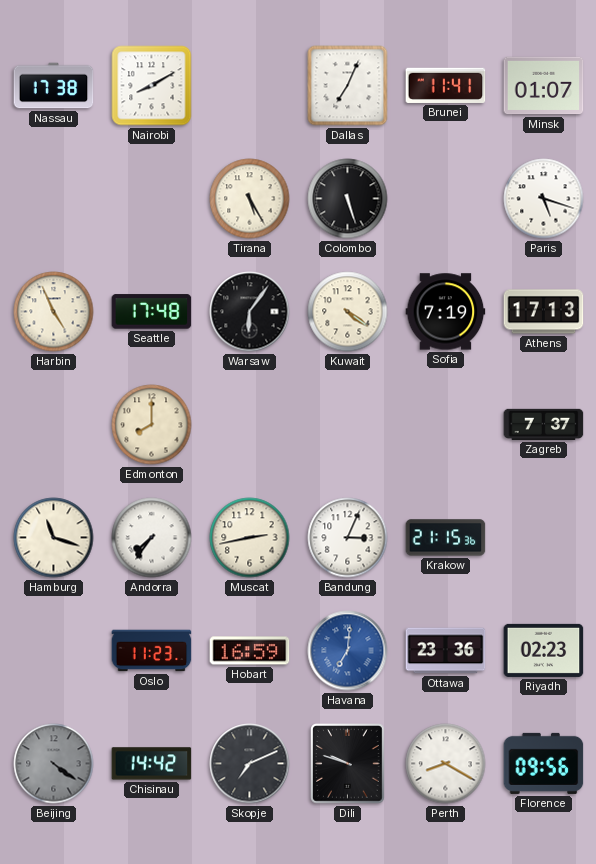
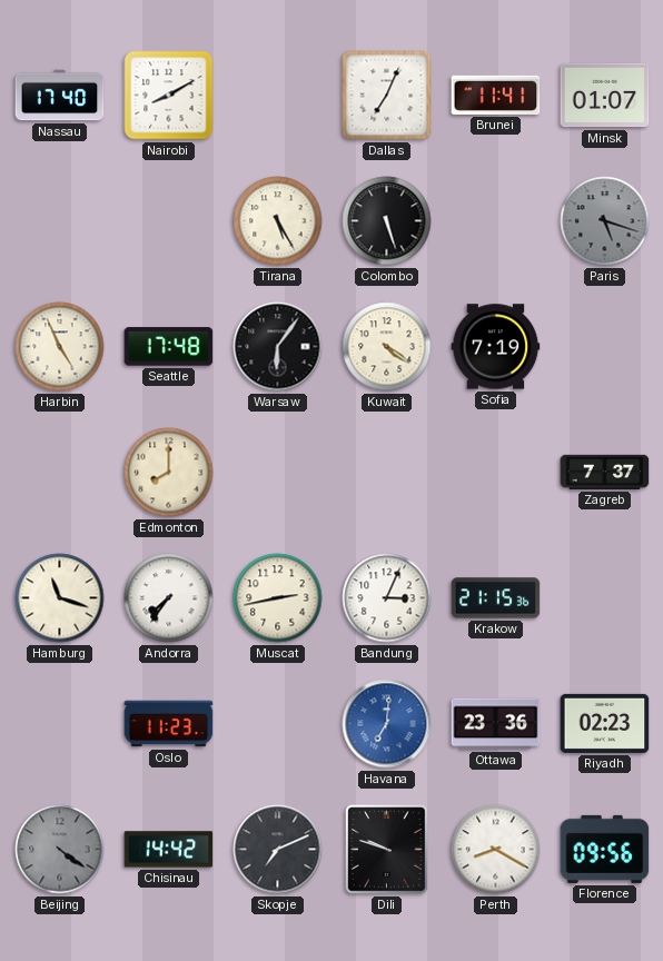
Nassau: 17:38 -> 17:40 (60, 96)
Paris dial: white -> grey (605, 221)
Athens: 17:13 -> none (544, 312)
Hobart: 16:59 -> none (250, 651)
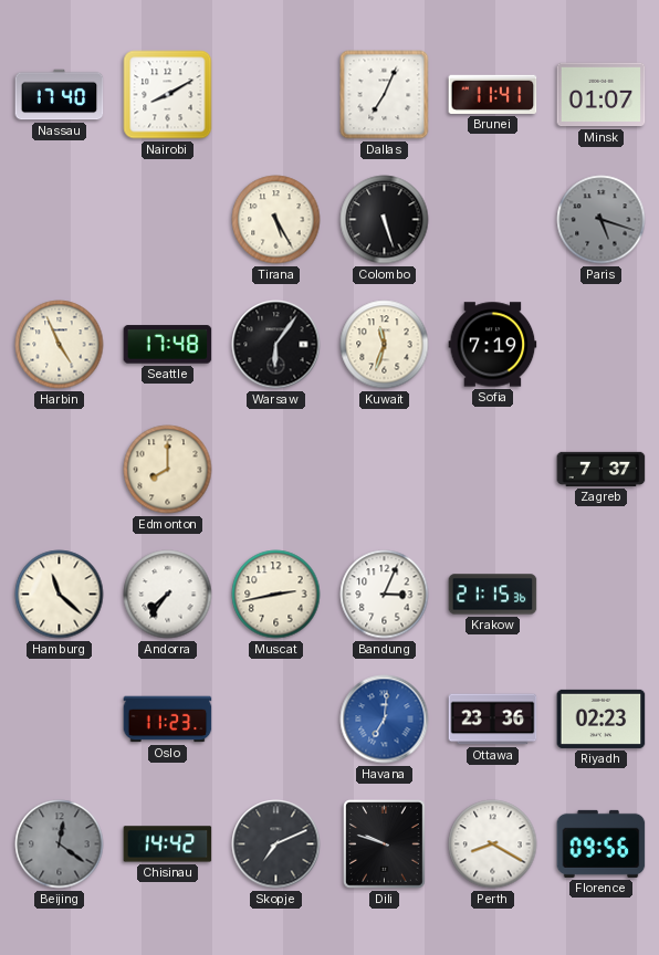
Kuwait: 4:21 -> 11:33 (385, 345)
Hamburg: 11:18 -> 11:22 (60, 595)
Beijing: 4:21 -> 12:21 (60, 844)
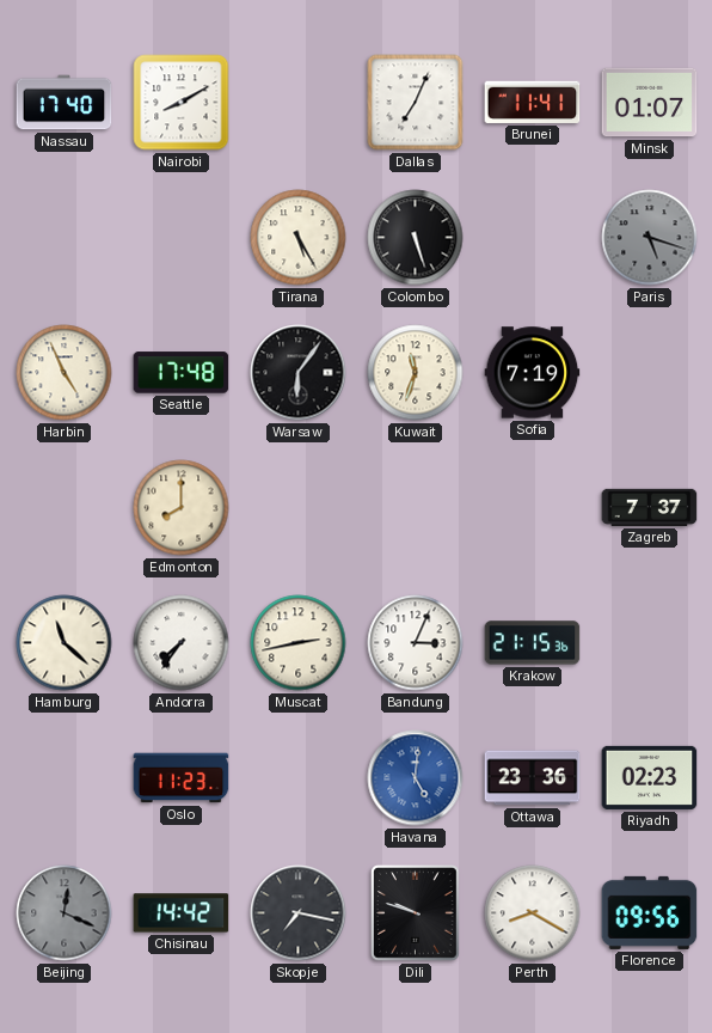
Havana: 7:01 -> 5:01 (416, 778)
Beijing: 12:21 -> 12:19 (65, 913)
Skopje: 7:11 -> 7:17 (299, 913)
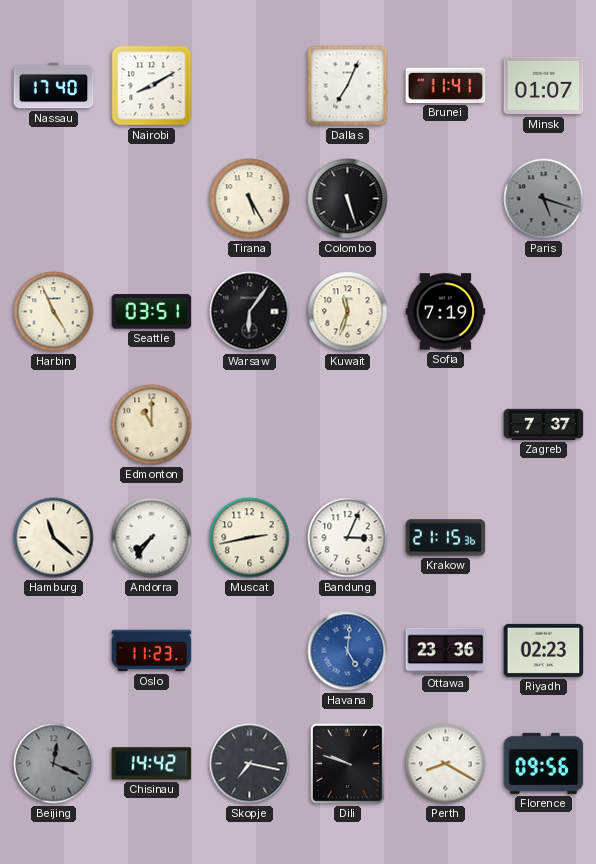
Seattle: 17:48 -> 03:51 (152, 312)
Edmonton: 8:00 -> 11:00 (152, 425)
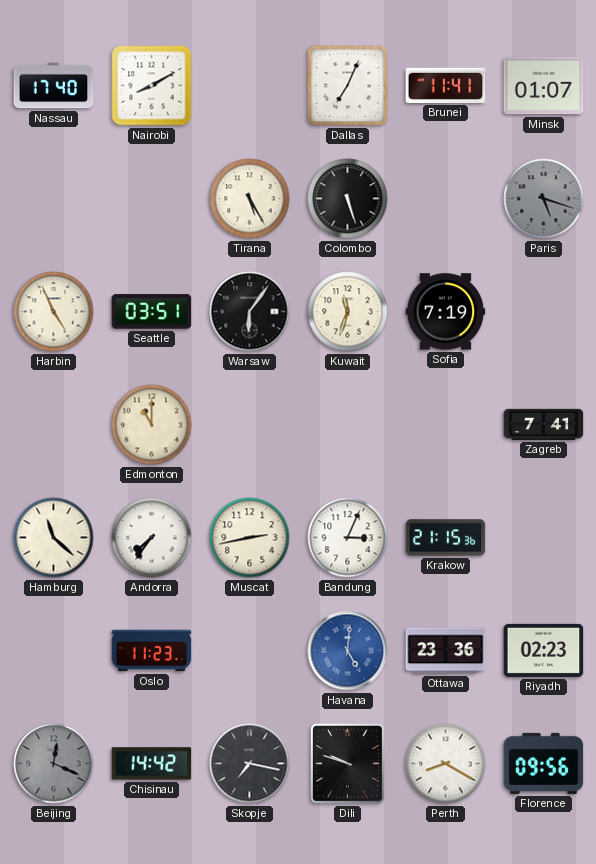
Zagreb: 7:37 -> 7:41 (544, 424)
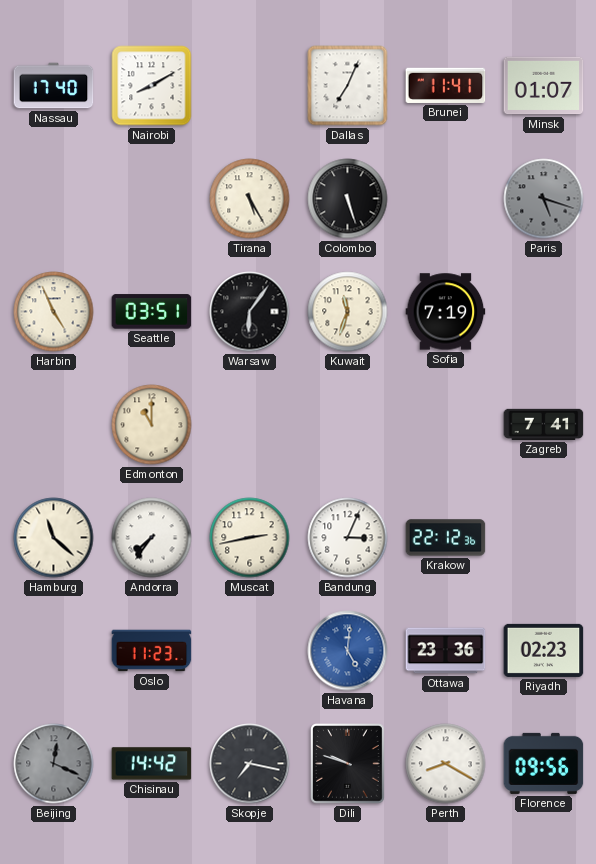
Krakow: 21:15 -> 22:12 (446, 538)
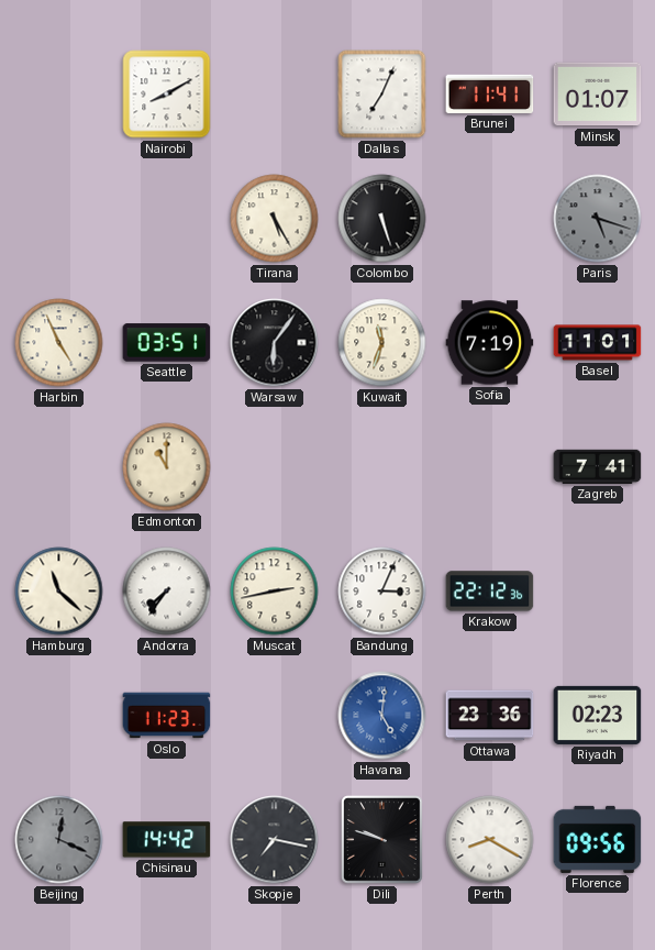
Nassau: 17:40 -> none (54, 86)
Basel: none -> 11:01 (598, 343)
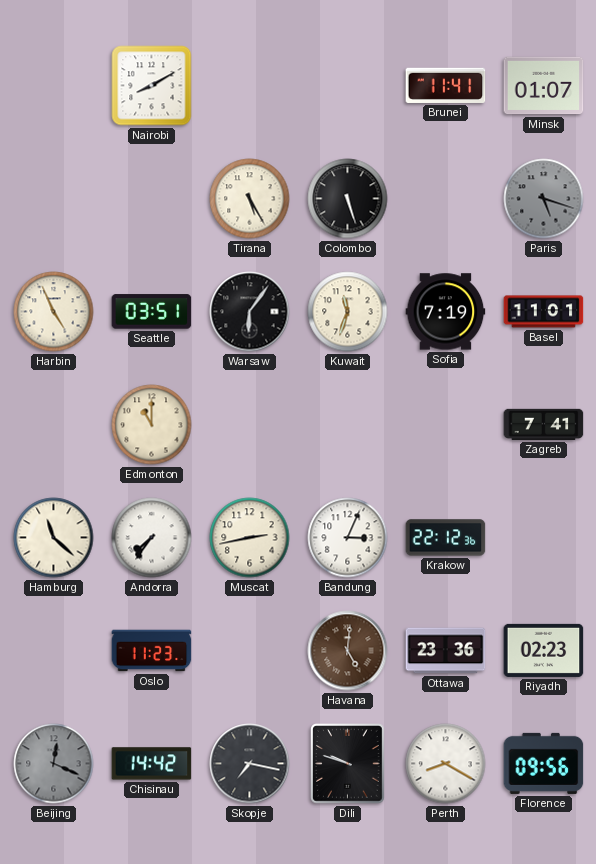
Dallas: 7:04 -> none (382, 95)
Havana dial: blue -> brown (348, 651)
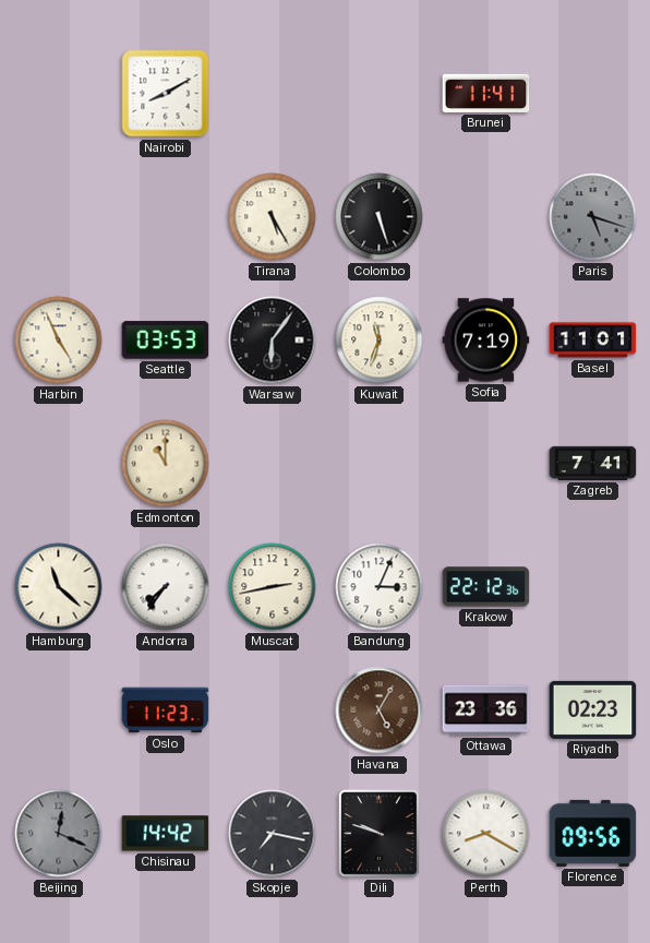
Minsk: 01:07 -> none (544, 86)
Seattle: 03:51 -> 03:53 (166, 341)
Havana: 5:01 -> 5:05 (380, 711)
